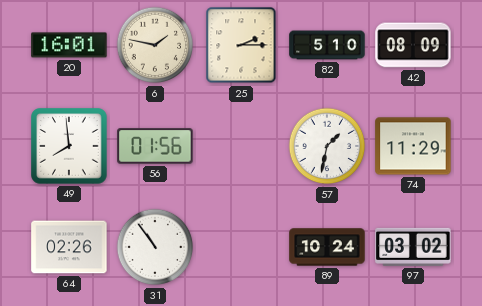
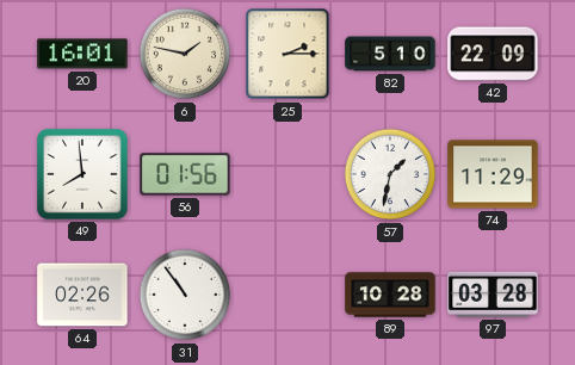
42: 08:09 -> 22:09 (493, 54)
89: 10:24 -> 10:28 (390, 295)
97: 03:02 -> 03:28 (493, 295)
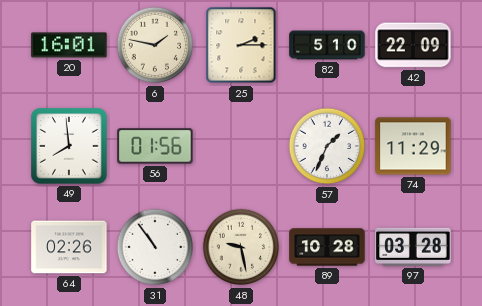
57: 1:32 -> 1:34 (327, 146)
48: none -> 9:28 (241, 247)
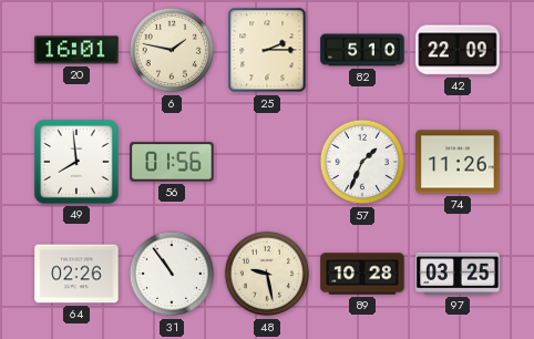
74: 11:29 -> 11:26 (458, 162)
97: 03:28 -> 03:25 (458, 274)
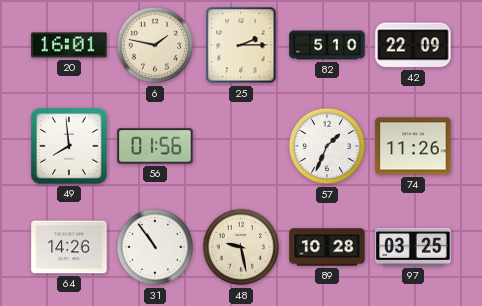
64: 02:26 -> 14:26 (69, 247)
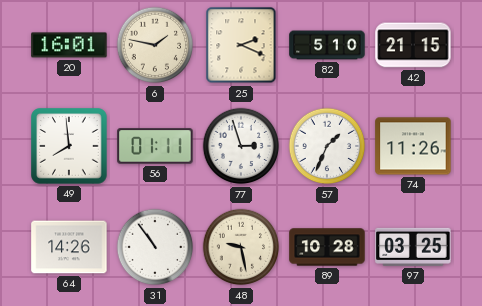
25: 2:15 -> 2:19 (241, 45)
42: 22:09 -> 21:15 (413, 45)
56: 01:56 -> 01:11 (155, 146)
77: none -> 2:57 (241, 146)
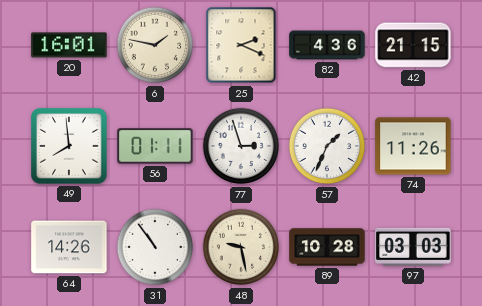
82: 5:10 -> 4:36 (327, 45)
97: 03:25 -> 03:03 (413, 247)
